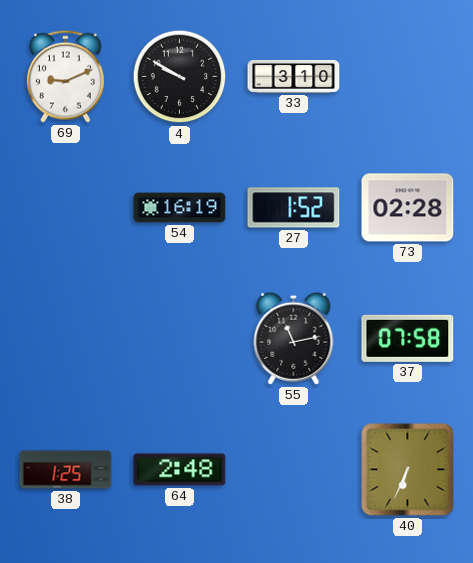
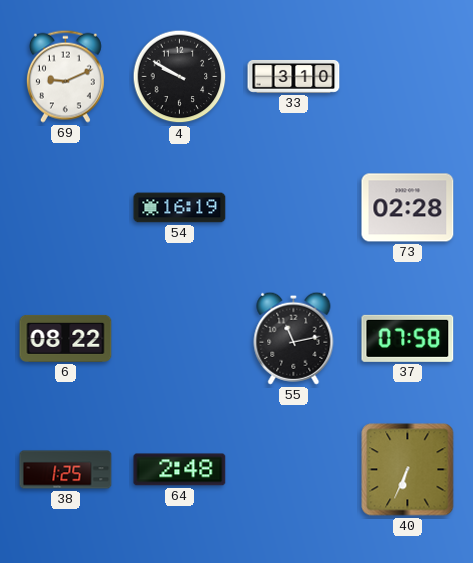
27: 1:52 -> none (294, 208)
6: none -> 08:22 (66, 338)
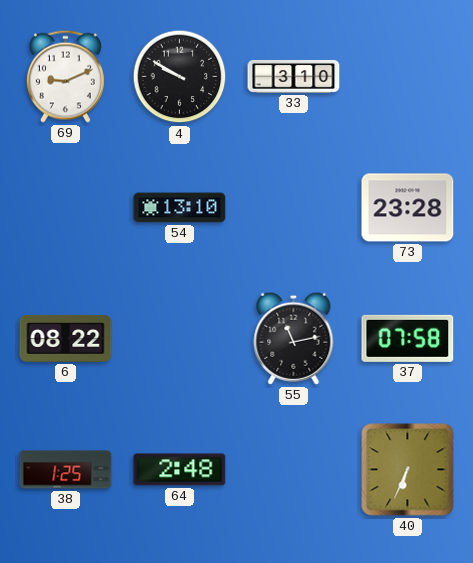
54: 16:19 -> 13:10 (180, 208)
73: 02:28 -> 23:28 (408, 208)
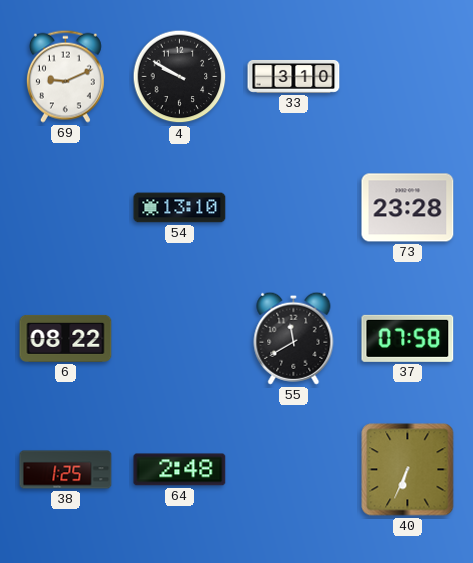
55: 11:13 -> 11:40 (294, 338)
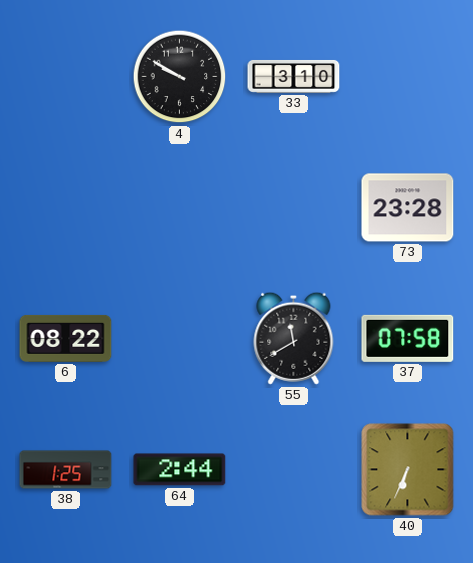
69: 9:11 -> none (65, 76)
54: 13:10 -> none (180, 208)
64: 2:48 -> 2:44 (180, 470)
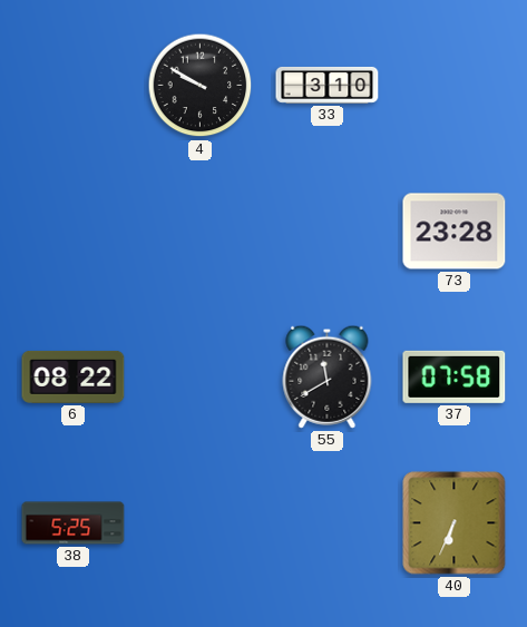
38: 1:25 -> 5:25 (74, 523)
64: 2:44 -> none (180, 470)
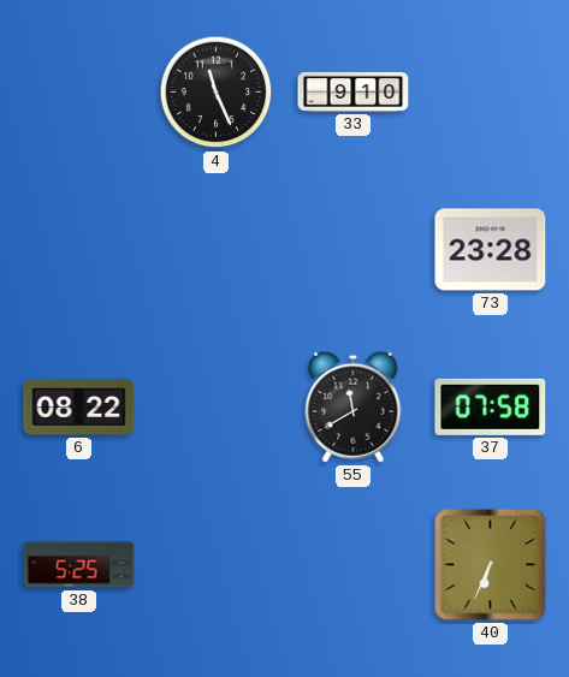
4: 9:50 -> 11:26 (217, 93)
33: 3:10 -> 9:10 (354, 91)
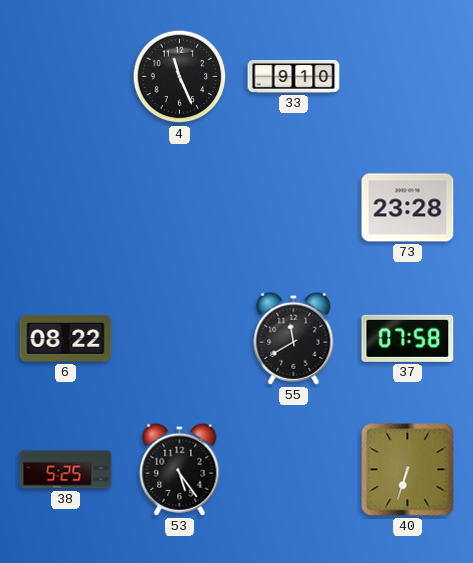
53: none -> 5:24 (180, 469)
40: 6:34 -> 6:33 (408, 470)
